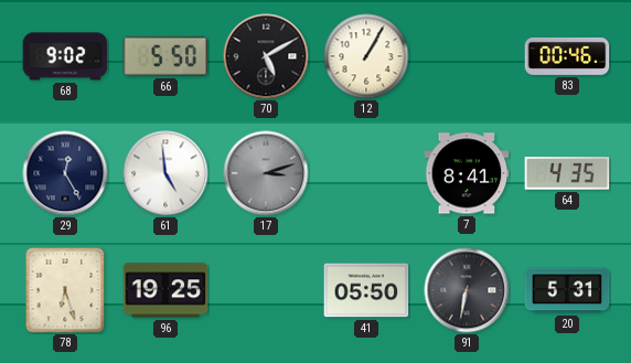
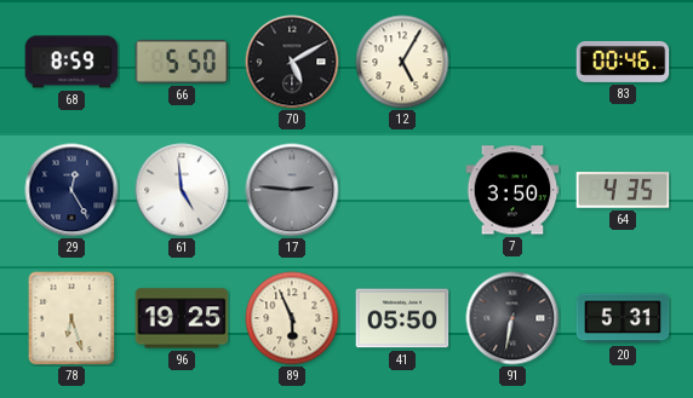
68: 9:02 -> 8:59 (71, 62)
12: 1:05 -> 5:05 (402, 62)
17: 3:12 -> 2:46 (292, 190)
7: 8:41 -> 3:50 (512, 190)
89: none -> 5:56 (292, 318)
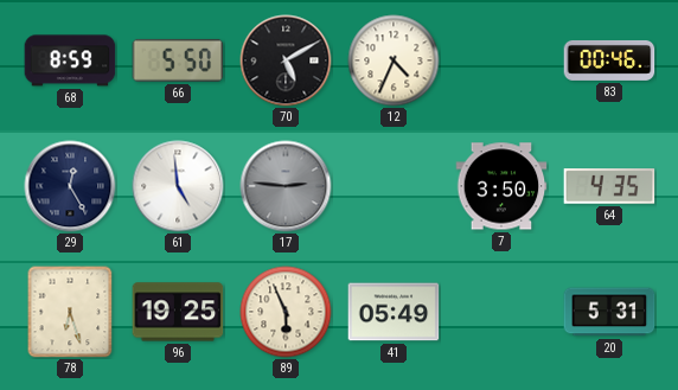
12: 5:05 -> 4:34 (394, 60)
41: 05:50 -> 05:49 (394, 312)
91: 6:32 -> none (512, 318)
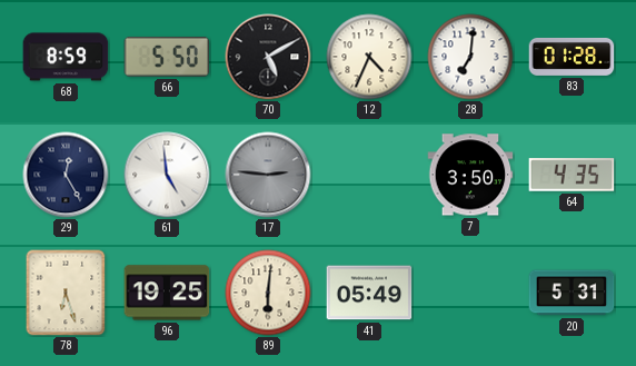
28: none -> 7:01 (470, 57)
83: 00:46 -> 01:28 (572, 57)
89: 5:56 -> 6:01 (268, 293)
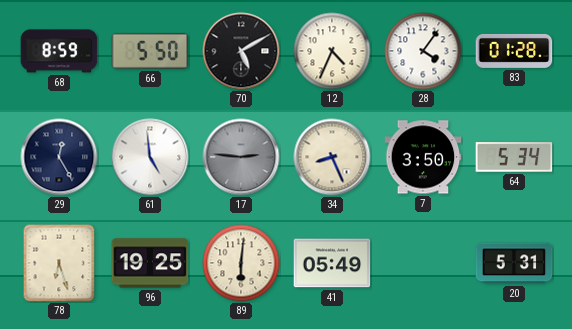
28: 7:01 -> 4:06 (423, 51)
34: none -> 8:26 (332, 157)
64: 4:35 -> 5:34 (514, 157)
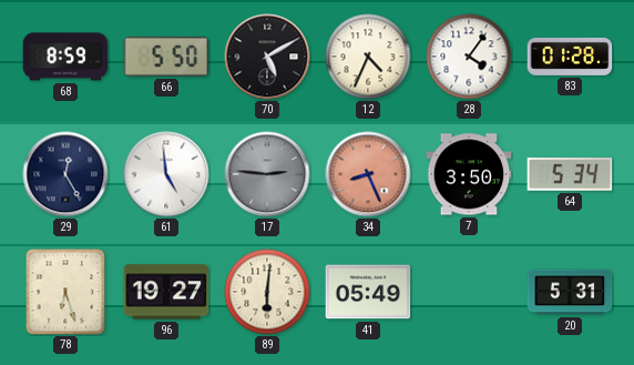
34 dial: cream -> salmon (368, 174)
96: 19:25 -> 19:27 (166, 292)
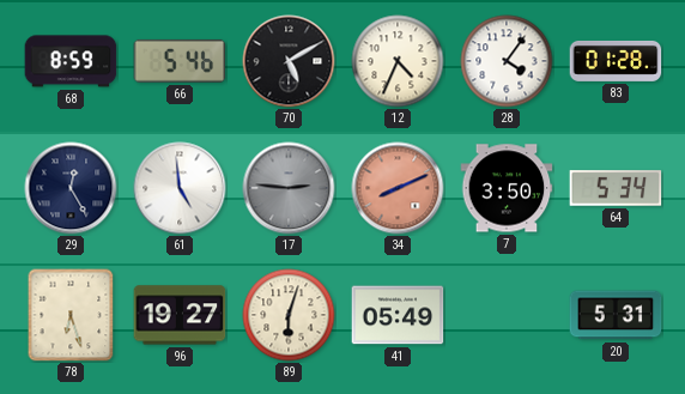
66: 5:50 -> 5:46 (180, 61)
34: 8:26 -> 8:11 (398, 188)
89: 6:01 -> 6:03 (289, 315)
